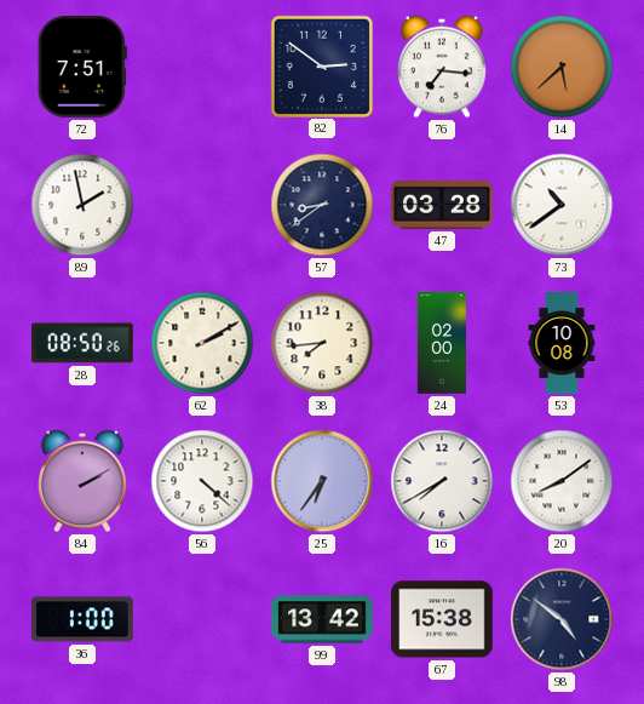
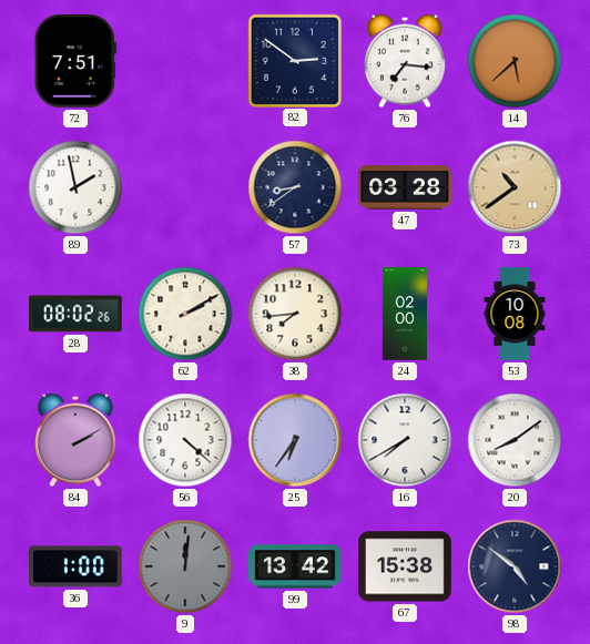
73 dial: white -> champagne (515, 187)
28: 08:50 -> 08:02 (77, 314)
9: none -> 12:01 (185, 566)
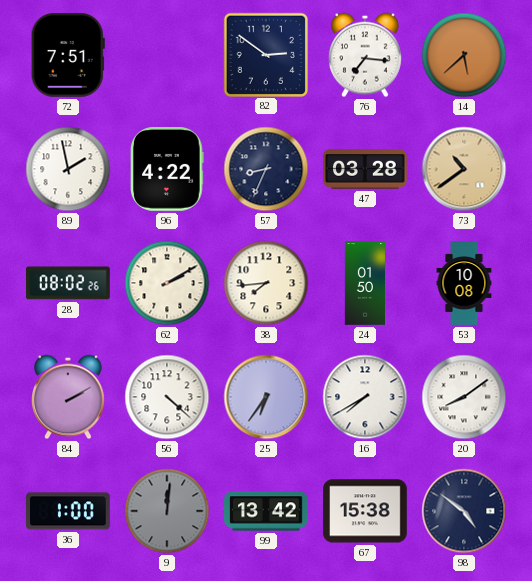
96: none -> 4:22 (167, 170)
57: 8:39 -> 8:34 (266, 169)
24: 02:00 -> 01:50 (364, 283)
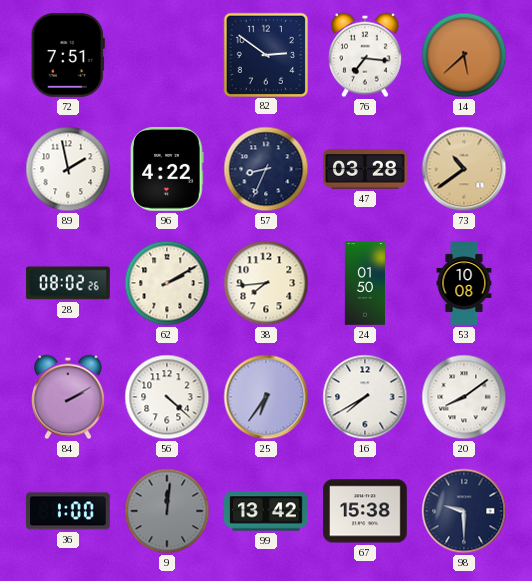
98: 4:51 -> 9:30 (464, 511)
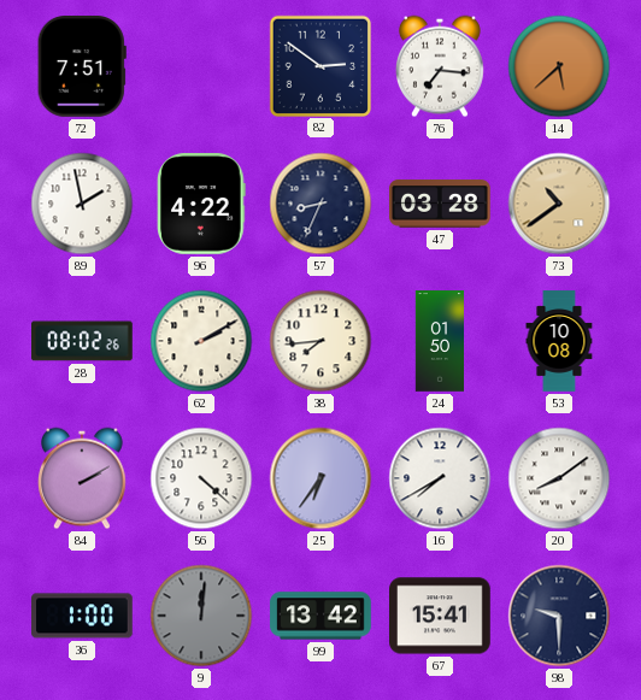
67: 15:38 -> 15:41 (441, 616)
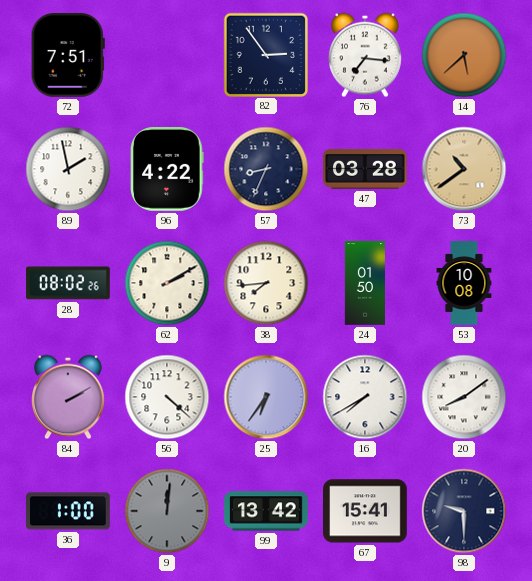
82: 2:51 -> 2:54 (265, 54)
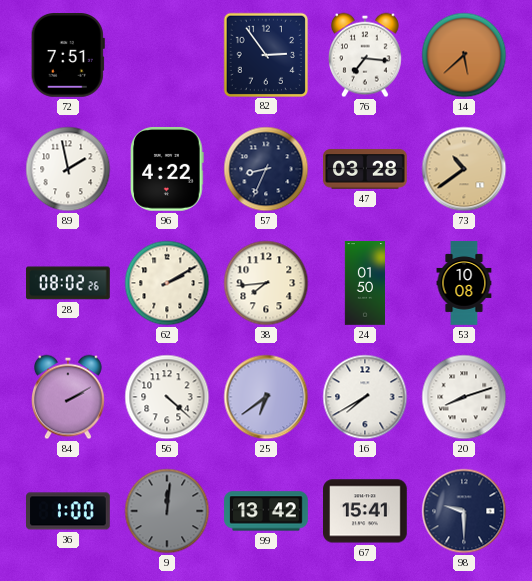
25: 6:36 -> 6:39 (266, 397)
20: 8:09 -> 8:12 (464, 397)
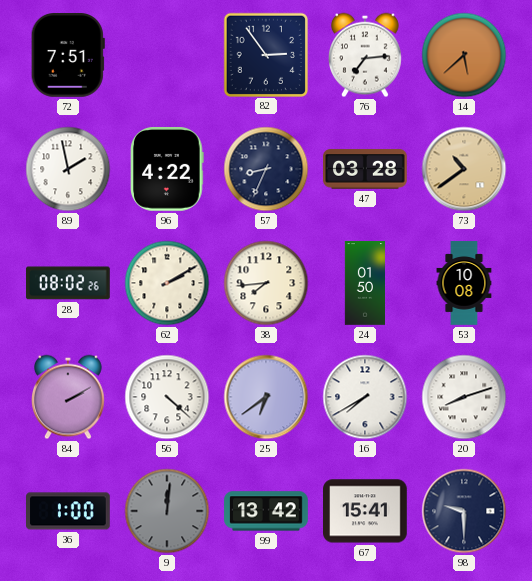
76: 7:16 -> 7:14 (366, 55)
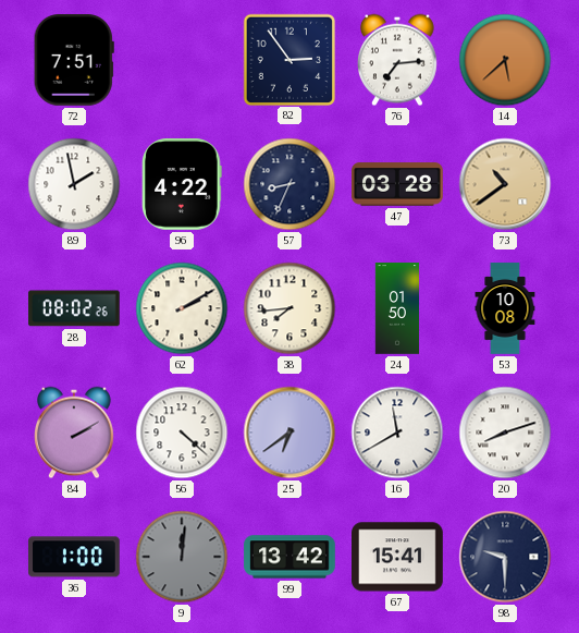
16: 7:40 -> 11:40 (397, 433)
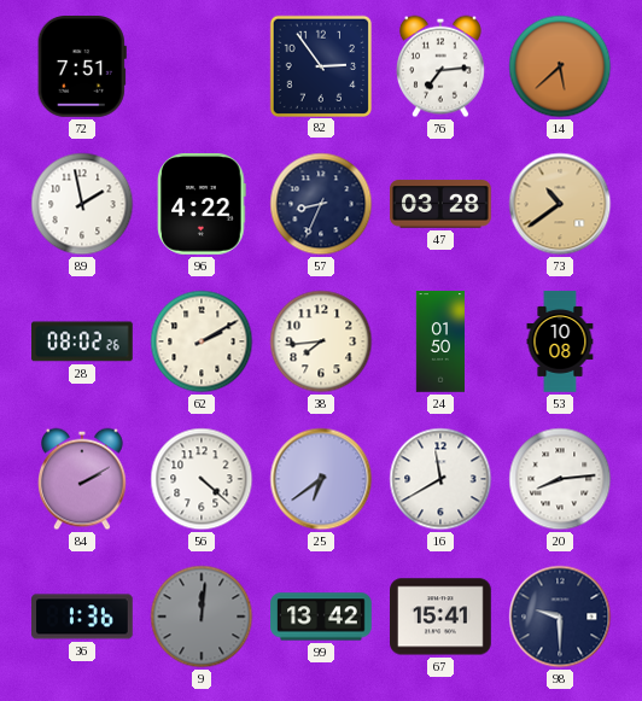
20: 8:12 -> 8:14 (560, 479)
36: 1:00 -> 1:36 (83, 617)
